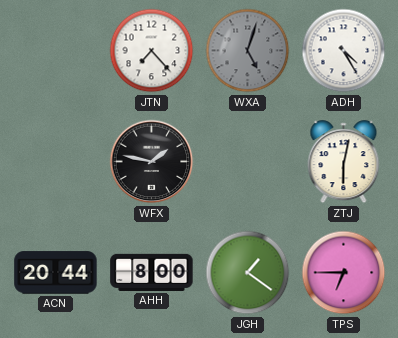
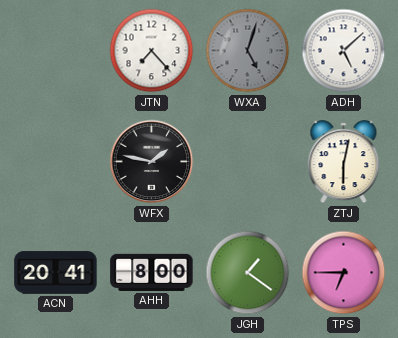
ADH: 4:25 -> 5:08 (344, 51)
ACN: 20:44 -> 20:41 (56, 273)
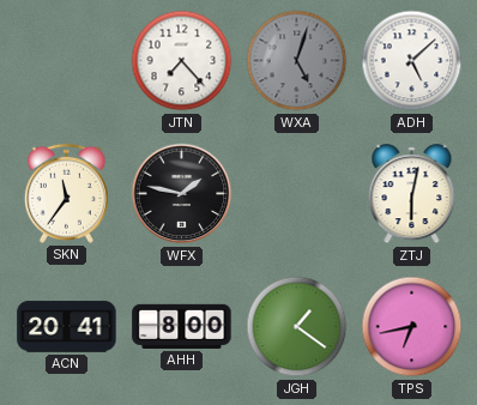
SKN: none -> 11:36 (66, 193)
TPS: 6:45 -> 6:43 (412, 327)
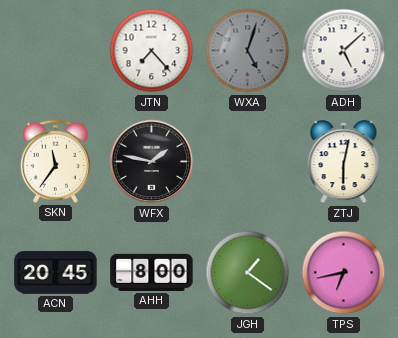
ACN: 20:41 -> 20:45 (56, 273)
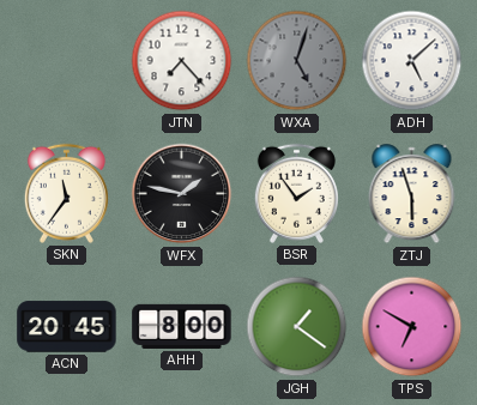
BSR: none -> 1:54 (296, 193)
ZTJ: 6:02 -> 5:57 (412, 194)
TPS: 6:43 -> 6:50 (412, 327)
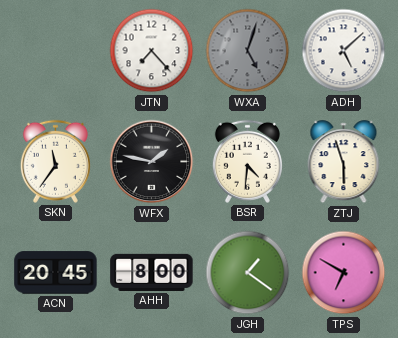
BSR: 1:54 -> 4:31 (247, 161)
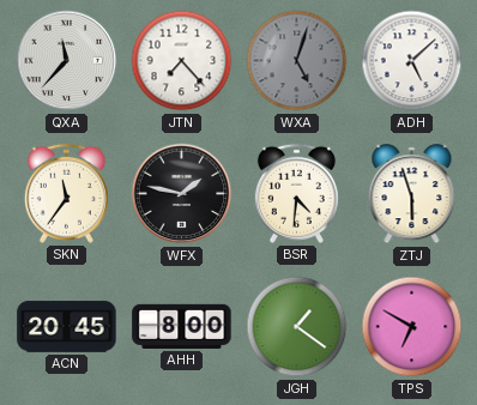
QXA: none -> 11:37 (67, 61)
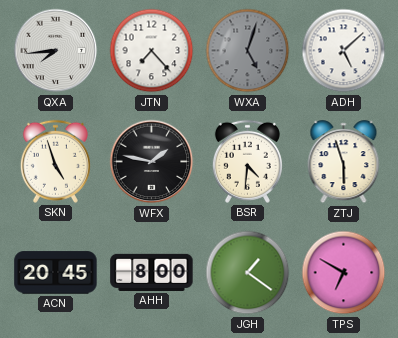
QXA: 11:37 -> 7:44 (56, 51)
SKN: 11:36 -> 4:57 (55, 161)
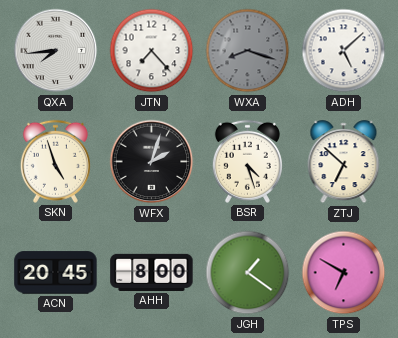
WXA: 5:03 -> 8:18 (248, 51)
WFX: 1:47 -> 2:03 (152, 162)
BSR: 4:31 -> 4:27 (247, 161)
ZTJ: 5:57 -> 6:52 (344, 162)
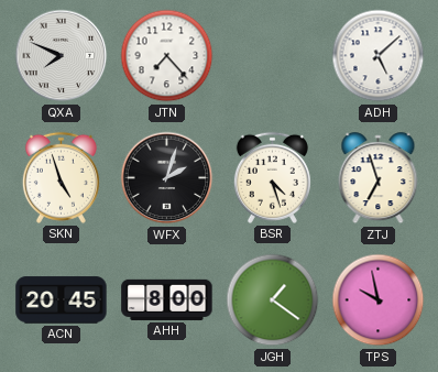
QXA: 7:44 -> 7:49 (62, 56)
WXA: 8:18 -> none (248, 51)
ZTJ: 6:52 -> 6:57 (379, 178)
TPS: 6:50 -> 9:58 (379, 300)
